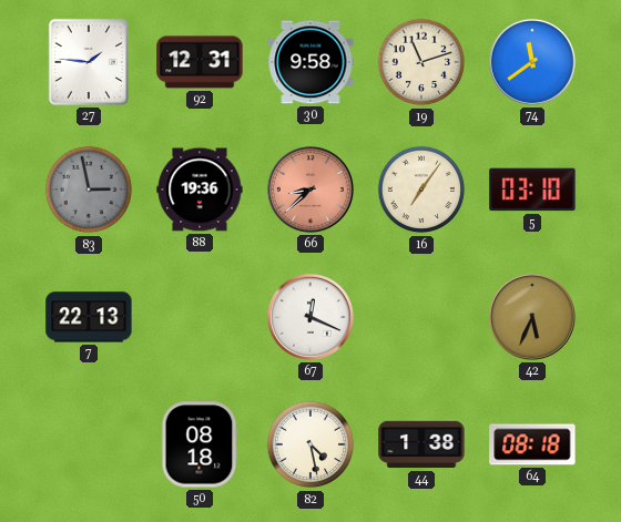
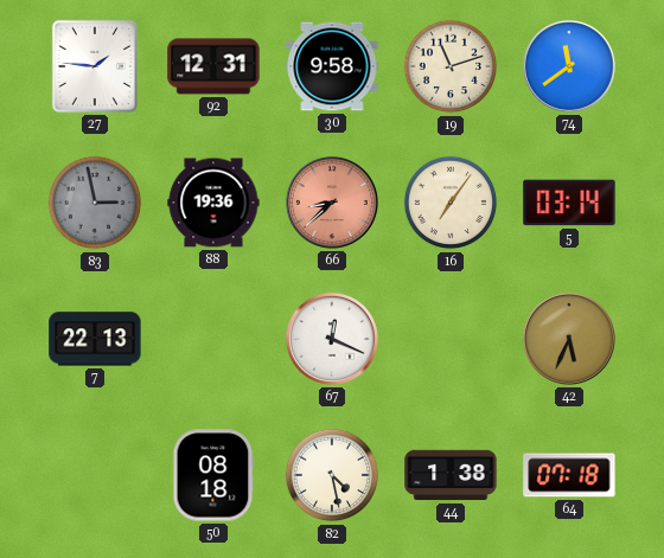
5: 03:10 -> 03:14 (569, 203)
64: 08:18 -> 07:18 (569, 475)
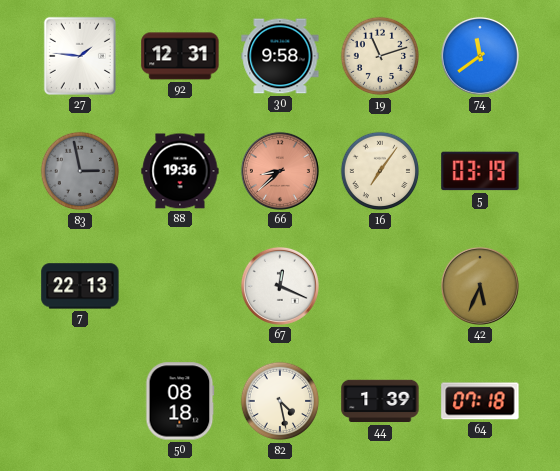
5: 03:14 -> 03:19 (480, 171)
44: 1:38 -> 1:39 (380, 401)
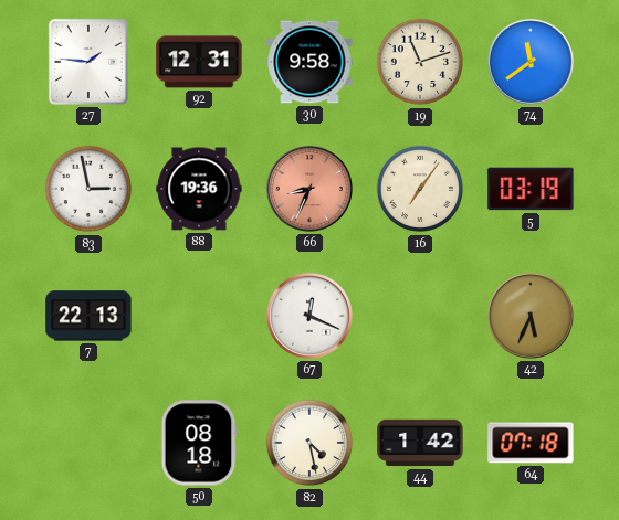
83 dial: grey -> white (88, 189)
66: 8:38 -> 8:34 (309, 189)
44: 1:39 -> 1:42 (420, 443)
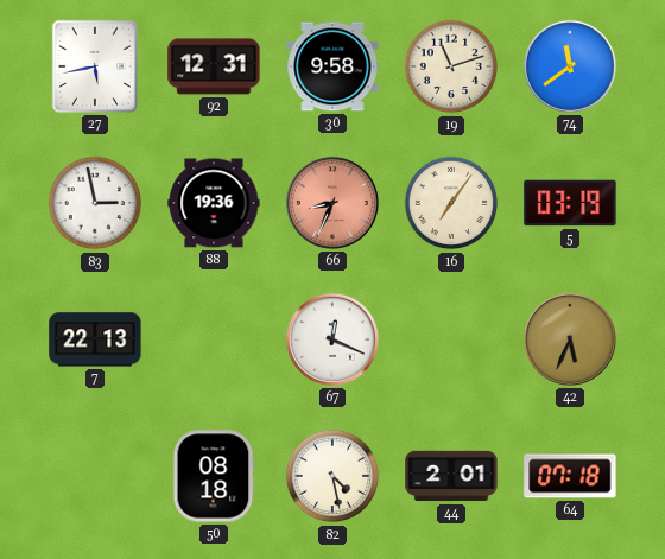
27: 1:46 -> 5:43 (95, 66)
44: 1:42 -> 2:01 (451, 476)
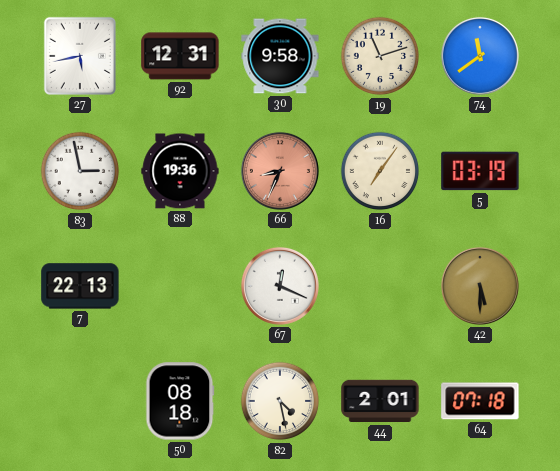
42: 5:34 -> 5:30 (480, 286)
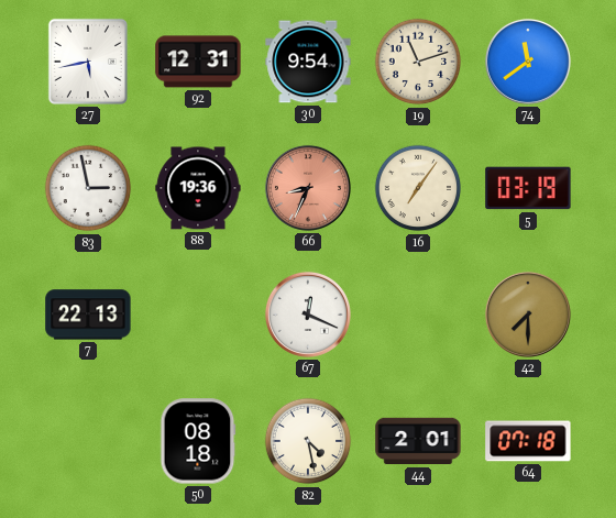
30: 9:58 -> 9:54 (308, 62)
42: 5:30 -> 7:30 (528, 315)
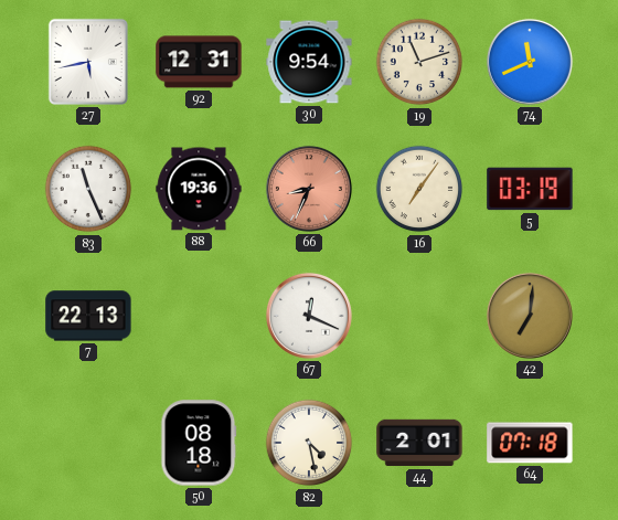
74: 11:39 -> 11:41 (530, 62)
83: 2:58 -> 11:26 (88, 189)
42: 7:30 -> 7:01 (530, 316)
